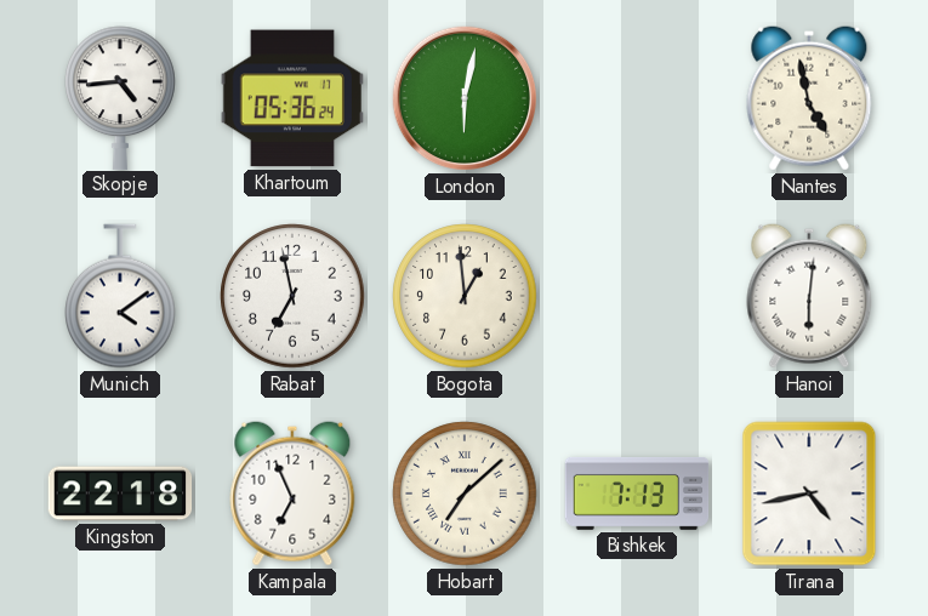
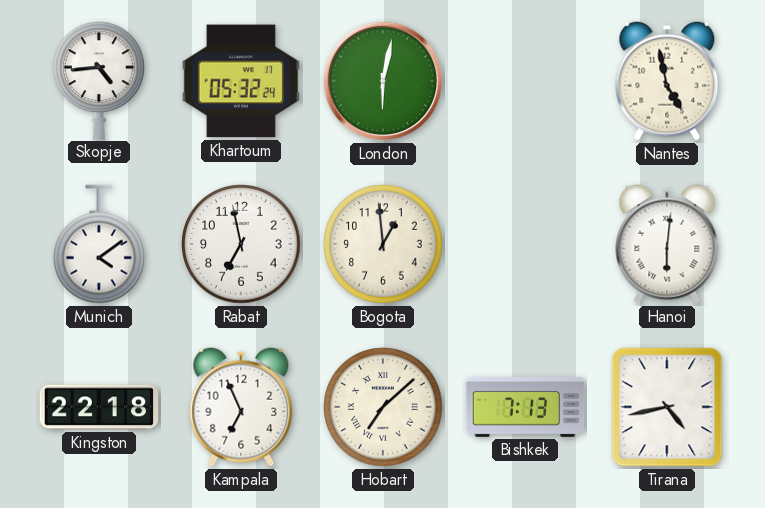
Khartoum: 05:36 -> 05:32 (240, 81)
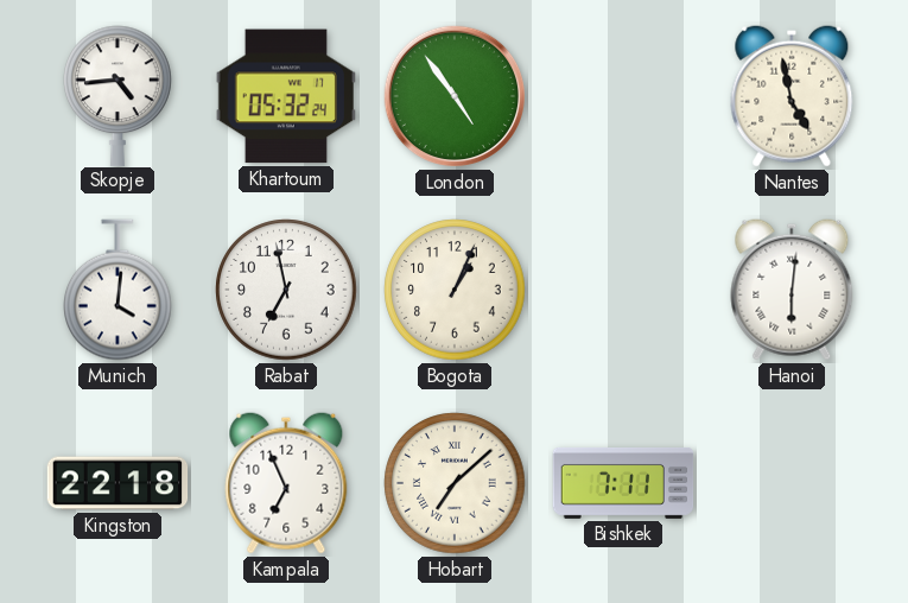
London: 6:02 -> 4:54 (453, 96)
Munich: 4:09 -> 4:01 (119, 290)
Bogota: 12:59 -> 1:04 (455, 290)
Bishkek: 7:13 -> 7:11 (623, 483)
Tirana: 4:43 -> none (667, 407)
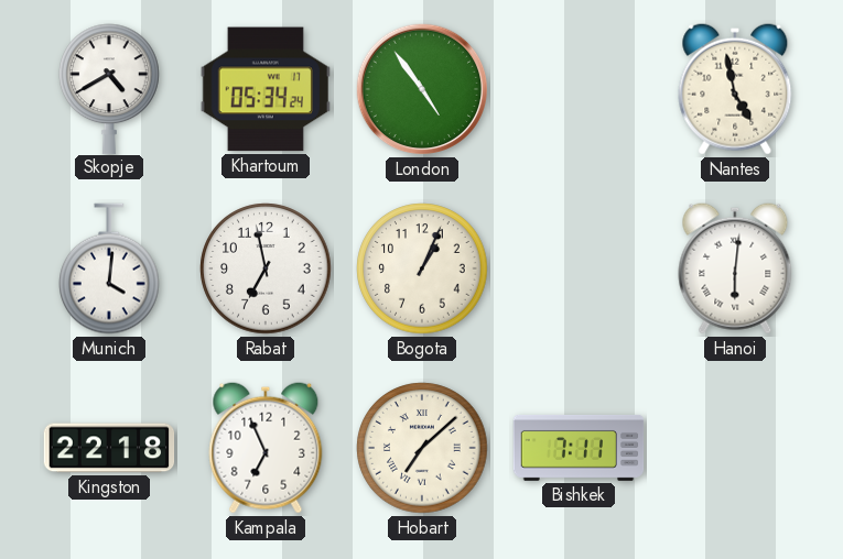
Skopje: 4:44 -> 4:40 (110, 88)
Khartoum: 05:32 -> 05:34 (264, 89)
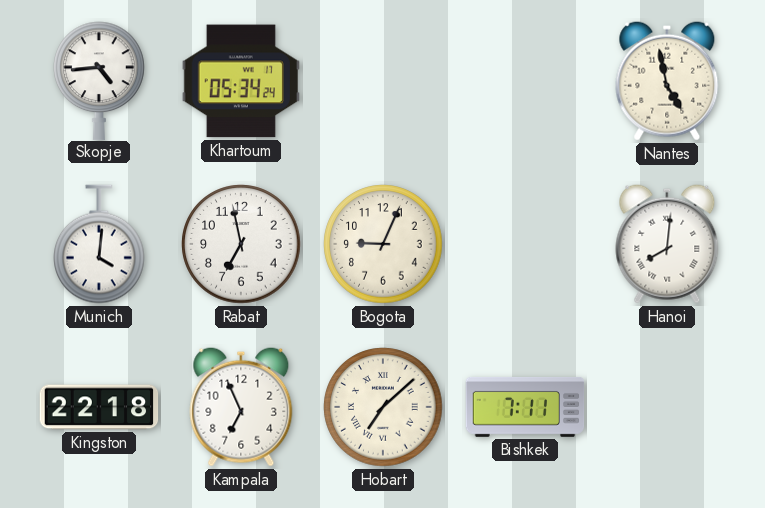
Skopje: 4:40 -> 4:44 (100, 80)
London: 4:54 -> none (421, 89)
Bogota: 1:04 -> 9:04 (383, 244)
Hanoi: 6:01 -> 8:01 (667, 244)
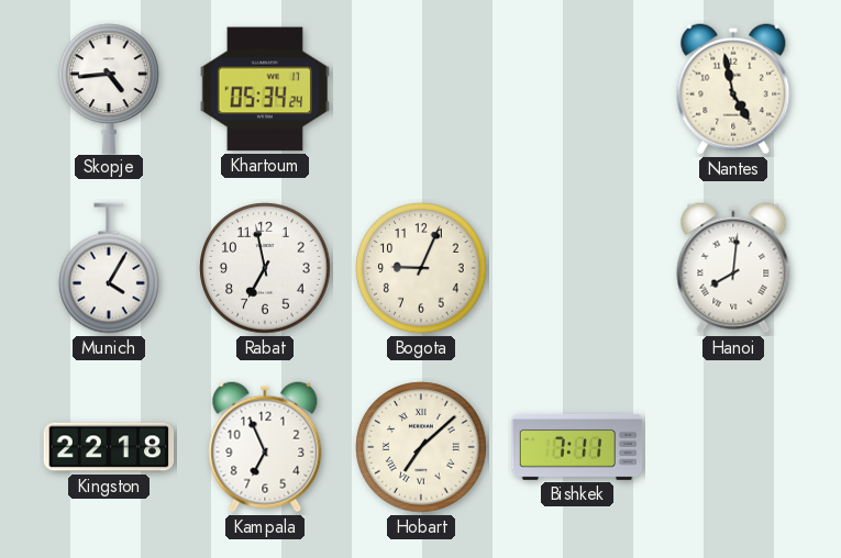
Munich: 4:01 -> 4:05 (110, 268)
